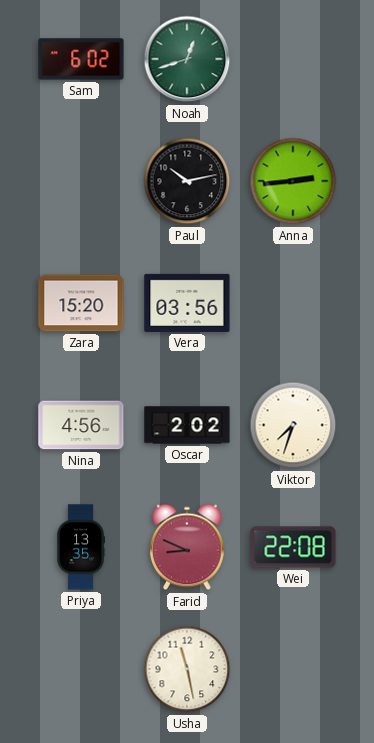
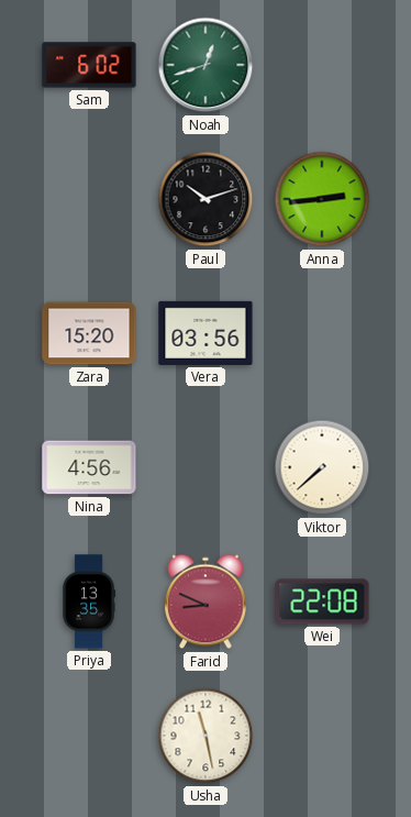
Paul: 10:13 -> 10:12 (205, 199)
Oscar: 2:02 -> none (187, 425)
Viktor: 7:33 -> 7:38 (322, 467)
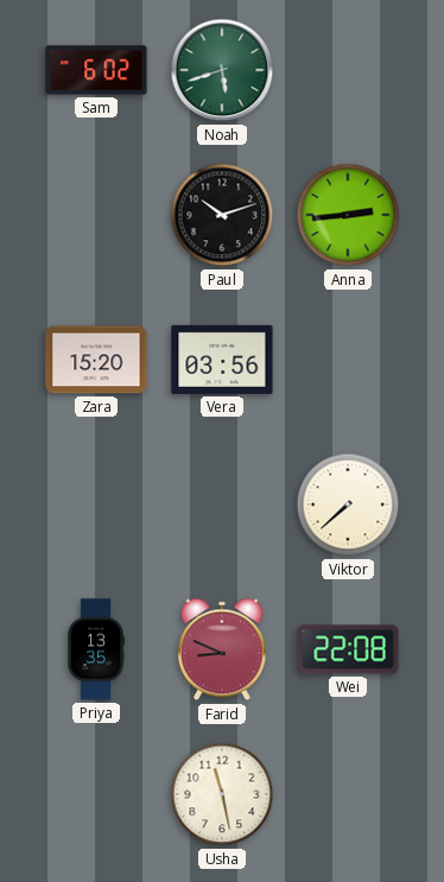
Noah: 12:42 -> 5:42 (222, 70)
Nina: 4:56 -> none (89, 467)
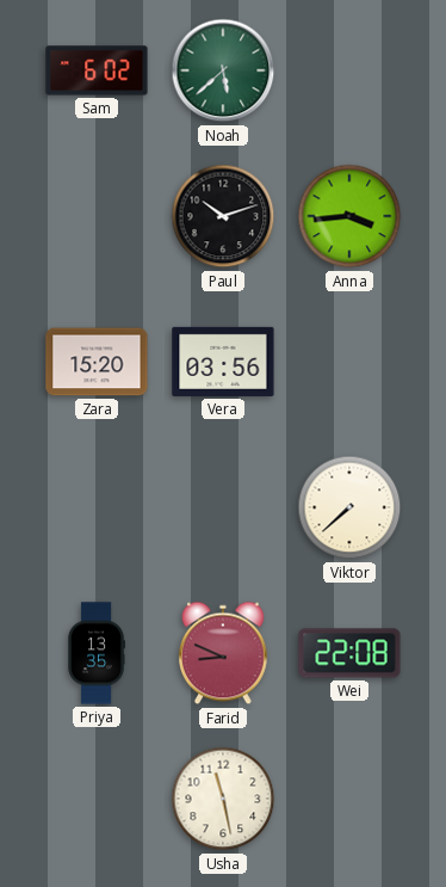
Noah: 5:42 -> 5:38 (223, 70)
Anna: 2:44 -> 3:44 (349, 216)
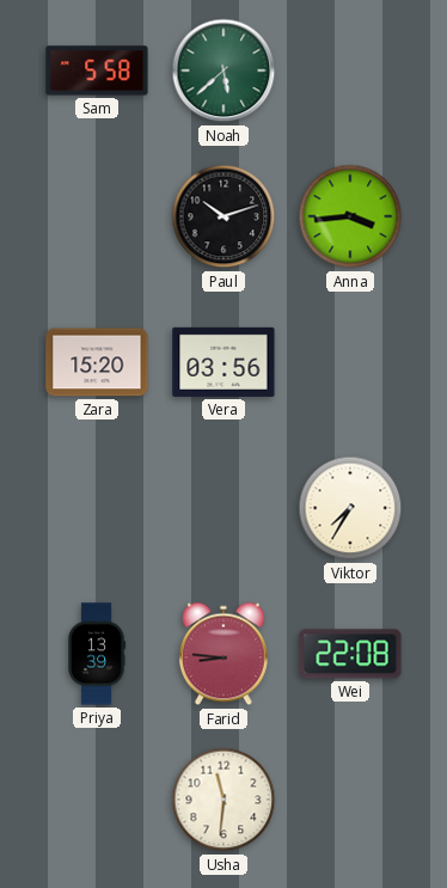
Sam: 6:02 -> 5:58 (97, 71)
Viktor: 7:38 -> 7:35 (350, 508)
Priya: 13:35 -> 13:39 (97, 654)
Farid: 8:49 -> 8:46 (225, 654)
Usha: 11:28 -> 11:31 (223, 800)
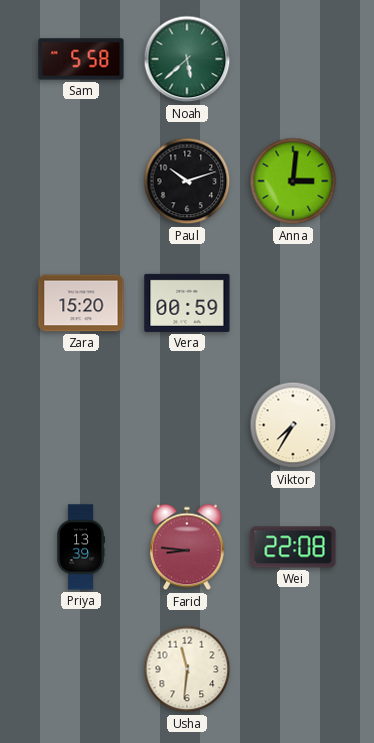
Anna: 3:44 -> 3:01 (293, 181)
Vera: 03:56 -> 00:59 (187, 303)
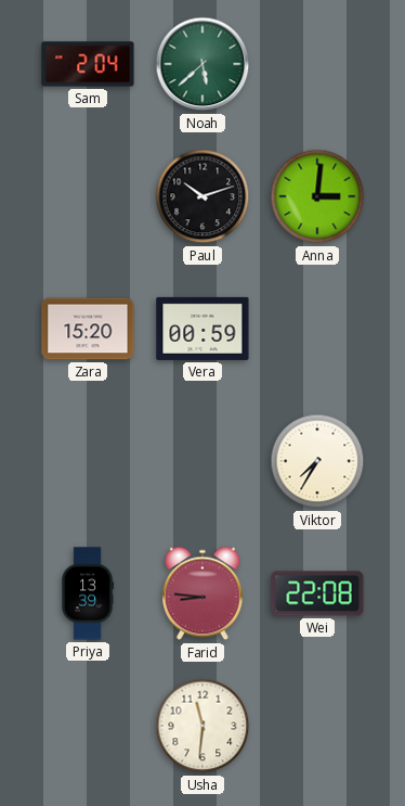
Sam: 5:58 -> 2:04 (88, 64)
